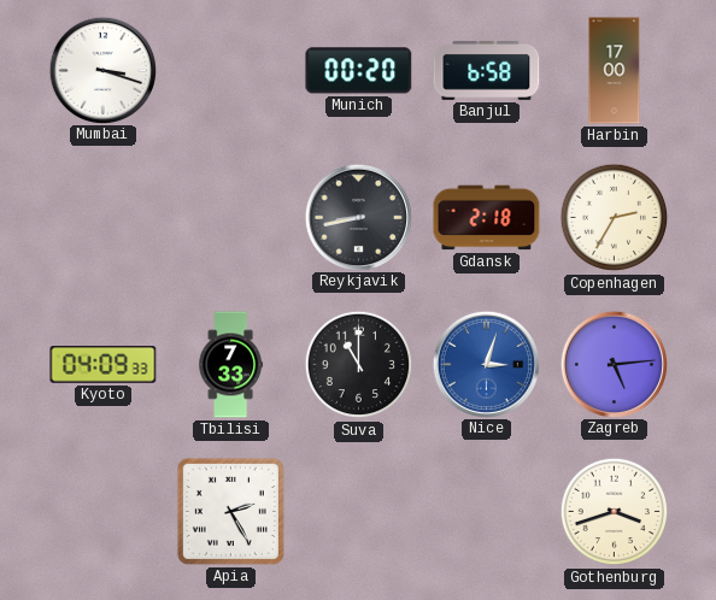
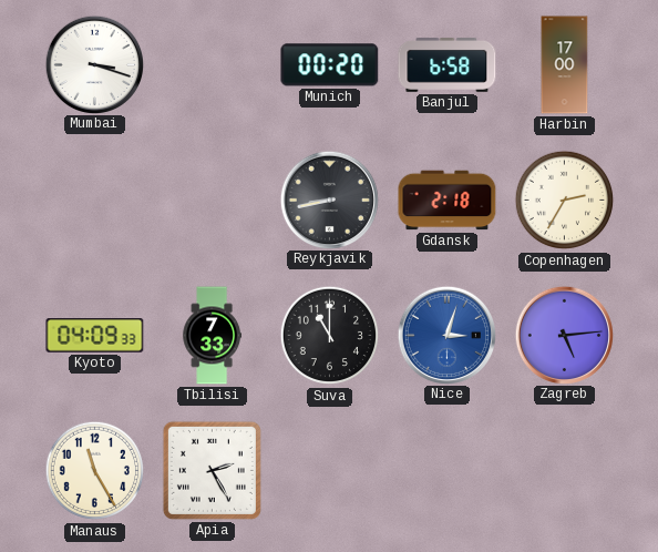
Manaus: none -> 11:25 (95, 471)
Gothenburg: 3:42 -> none (615, 512)
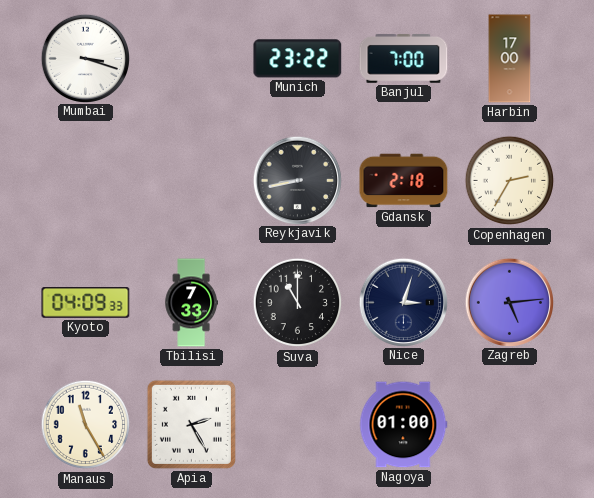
Munich: 00:20 -> 23:22 (298, 59)
Banjul: 6:58 -> 7:00 (404, 58)
Nice dial: blue -> navy (403, 302)
Nagoya: none -> 01:00 (404, 425)
